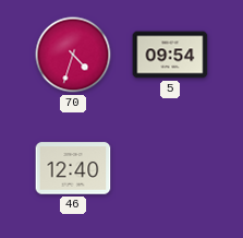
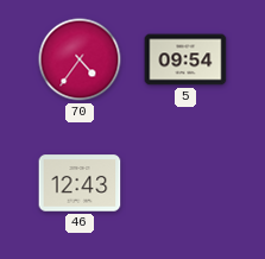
70: 4:33 -> 4:36 (80, 59)
46: 12:40 -> 12:43 (80, 183)
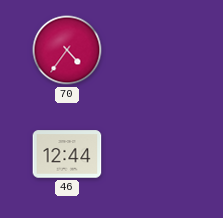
5: 09:54 -> none (185, 59)
46: 12:43 -> 12:44 (67, 154)
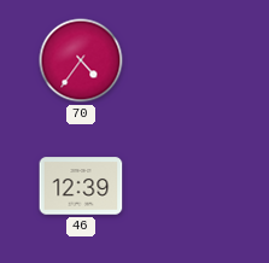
46: 12:44 -> 12:39 (81, 186)
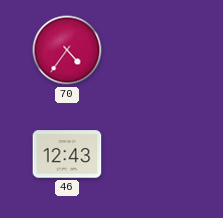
46: 12:39 -> 12:43 (67, 154)
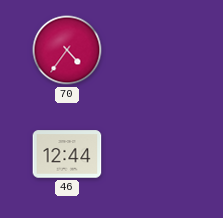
46: 12:43 -> 12:44 (67, 154)
